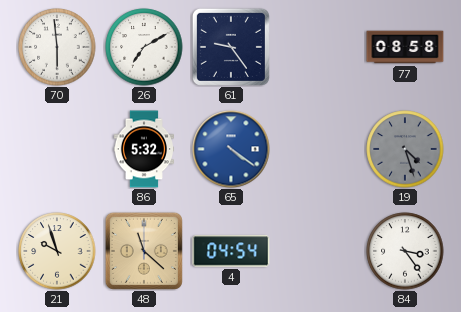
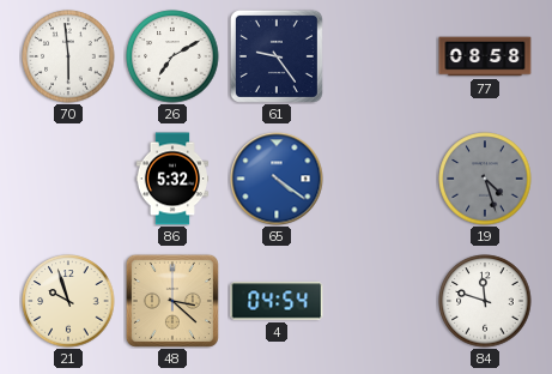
48: 11:22 -> 3:22 (172, 301)
84: 3:24 -> 11:48 (485, 301)
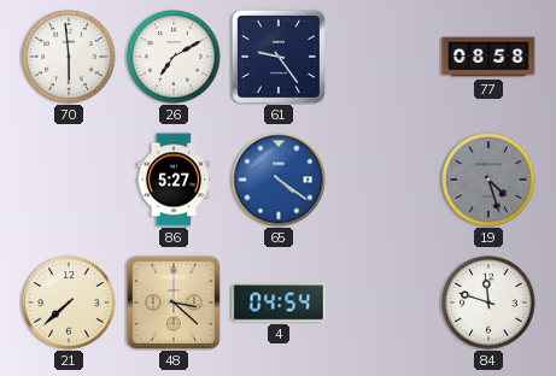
86: 5:32 -> 5:27 (174, 180)
21: 9:57 -> 7:38 (69, 302)
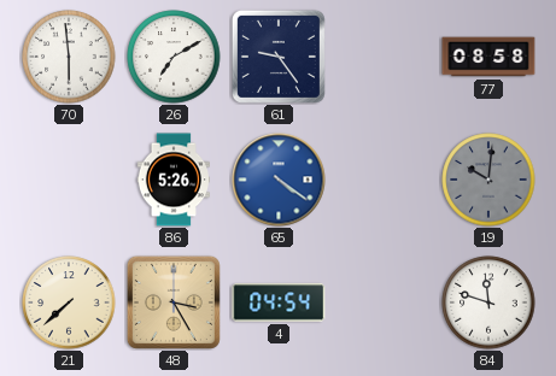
86: 5:27 -> 5:26 (174, 180)
19: 4:27 -> 10:01 (488, 180)
48: 3:22 -> 3:25 (174, 302)
